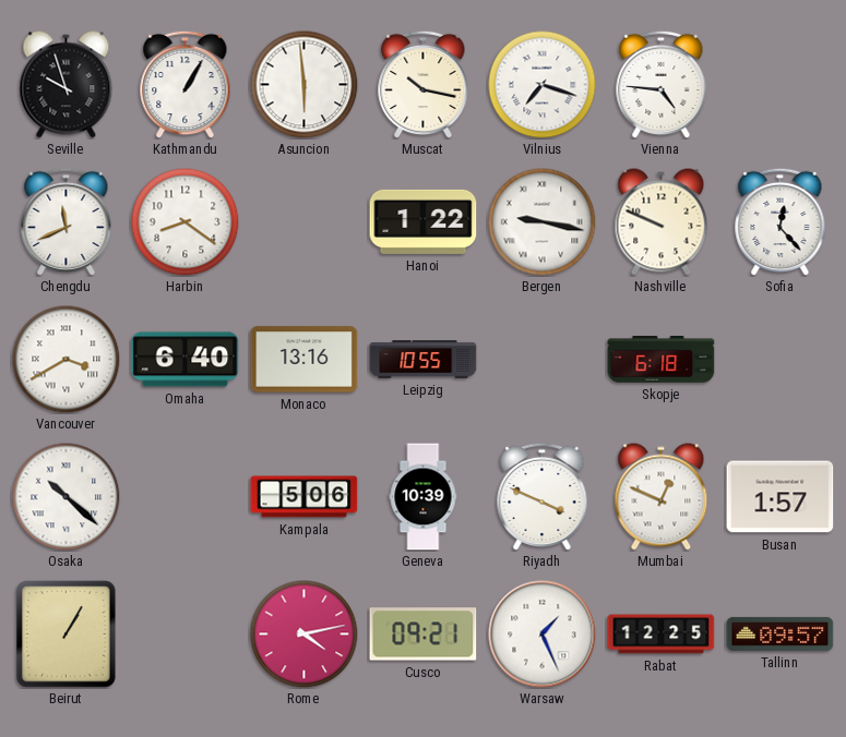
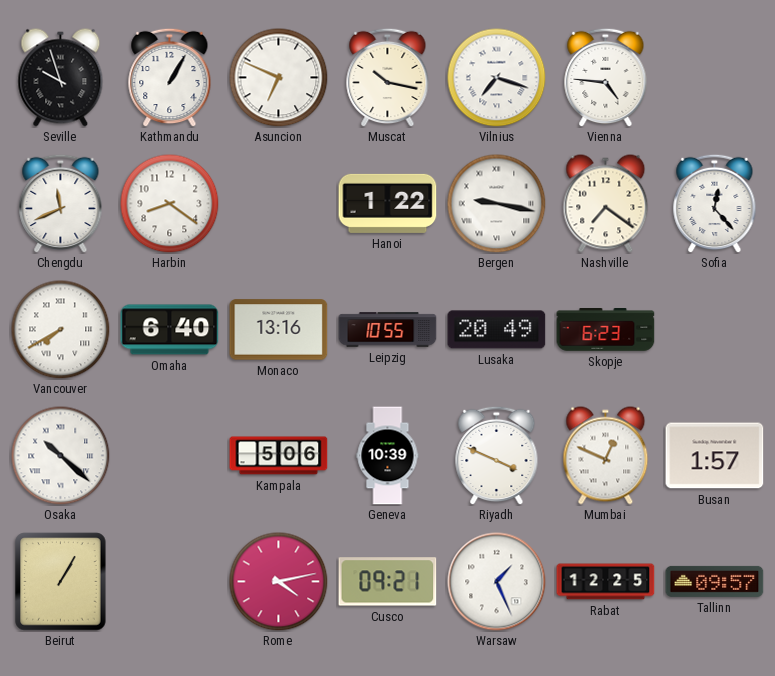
Asuncion: 5:59 -> 6:49 (279, 78)
Nashville: 9:49 -> 7:21 (606, 204)
Vancouver: 3:40 -> 7:40 (61, 330)
Lusaka: none -> 20:49 (497, 330)
Skopje: 6:18 -> 6:23 (606, 330)
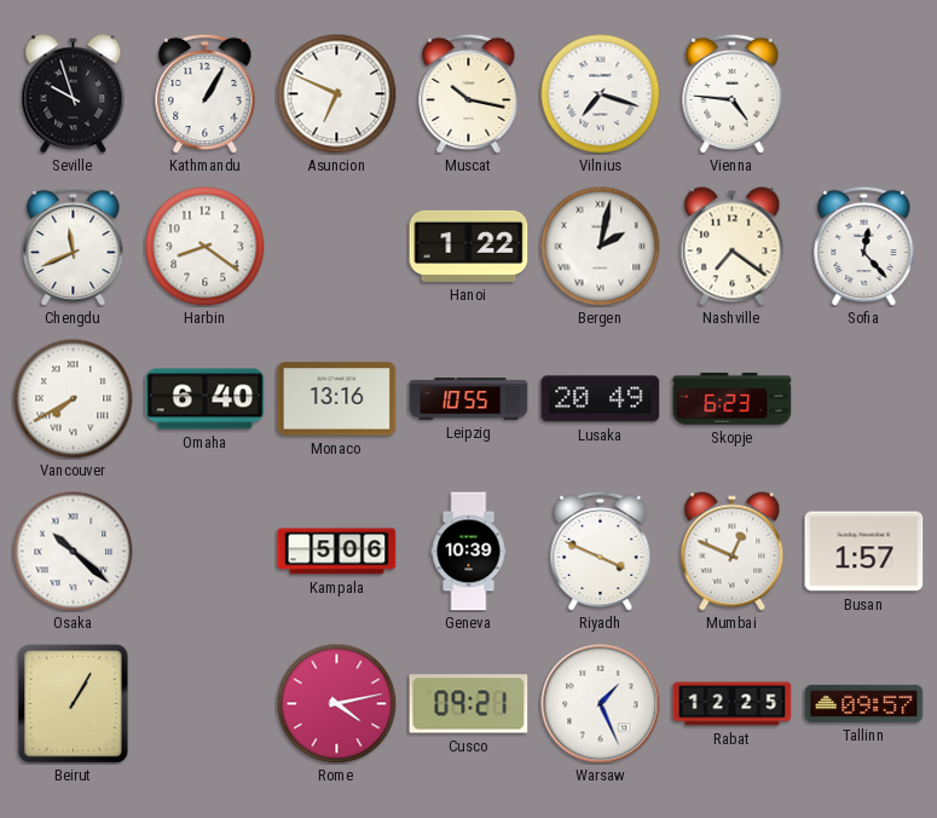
Bergen: 9:17 -> 2:02 (601, 247)
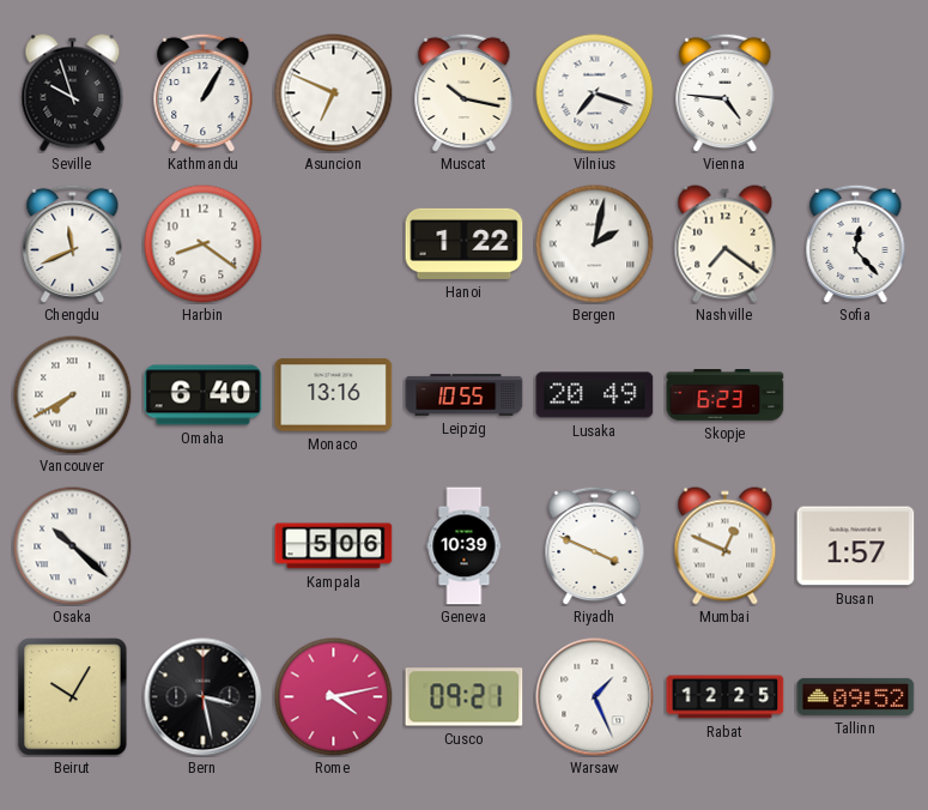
Beirut: 1:05 -> 10:05 (73, 697)
Bern: none -> 3:28 (204, 697)
Tallinn: 09:57 -> 09:52 (856, 696)
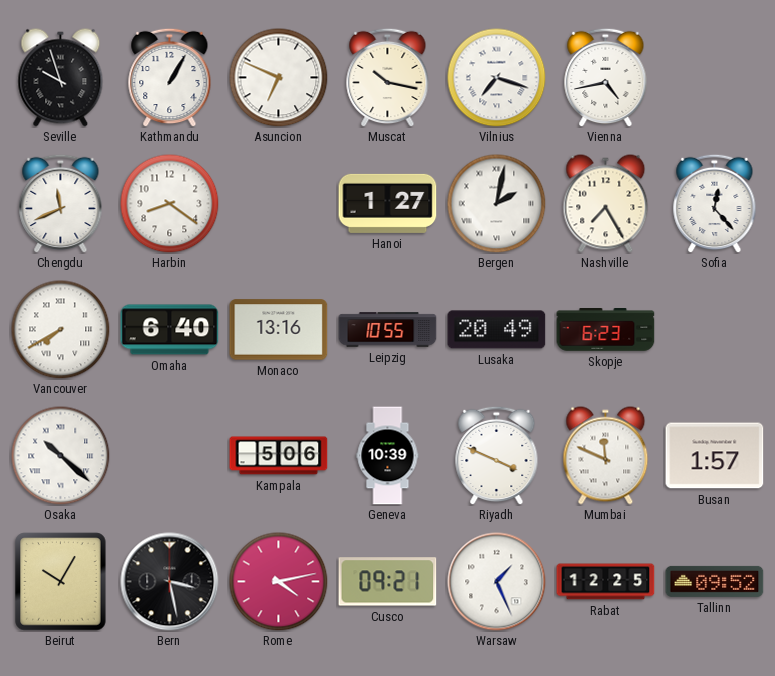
Vienna: 4:46 -> 4:43 (606, 77)
Hanoi: 1:22 -> 1:27 (388, 203)
Nashville: 7:21 -> 7:25 (606, 204)
Mumbai: 12:49 -> 11:49 (606, 456)
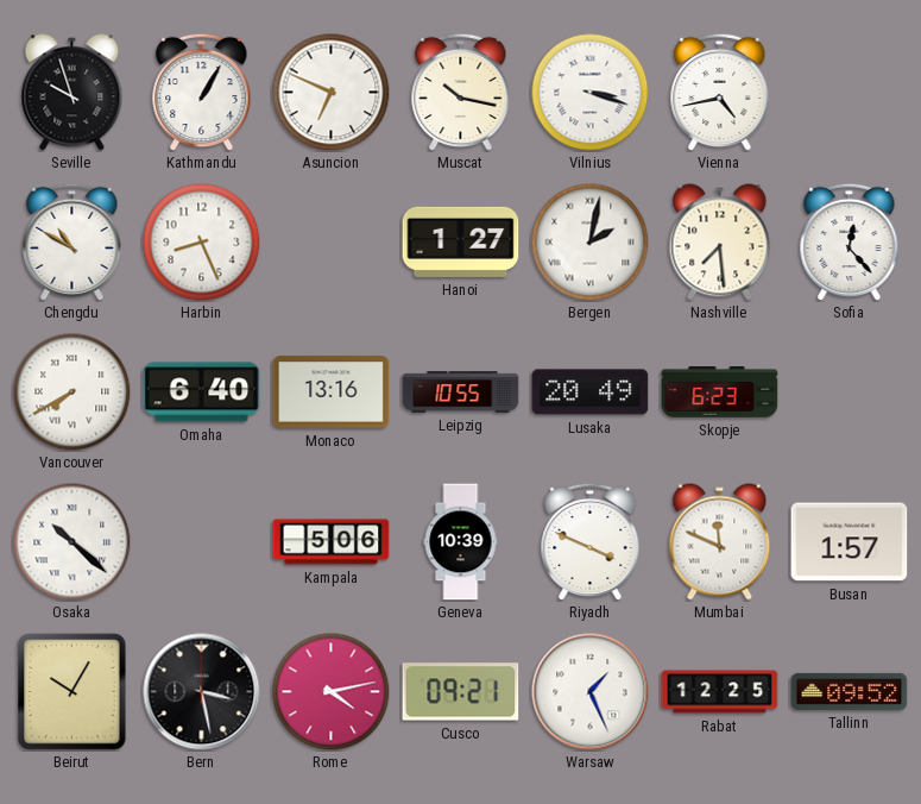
Vilnius: 7:18 -> 3:18 (591, 93)
Chengdu: 11:41 -> 10:50 (72, 241)
Harbin: 8:21 -> 8:26 (202, 243)
Nashville: 7:25 -> 7:29 (720, 243)
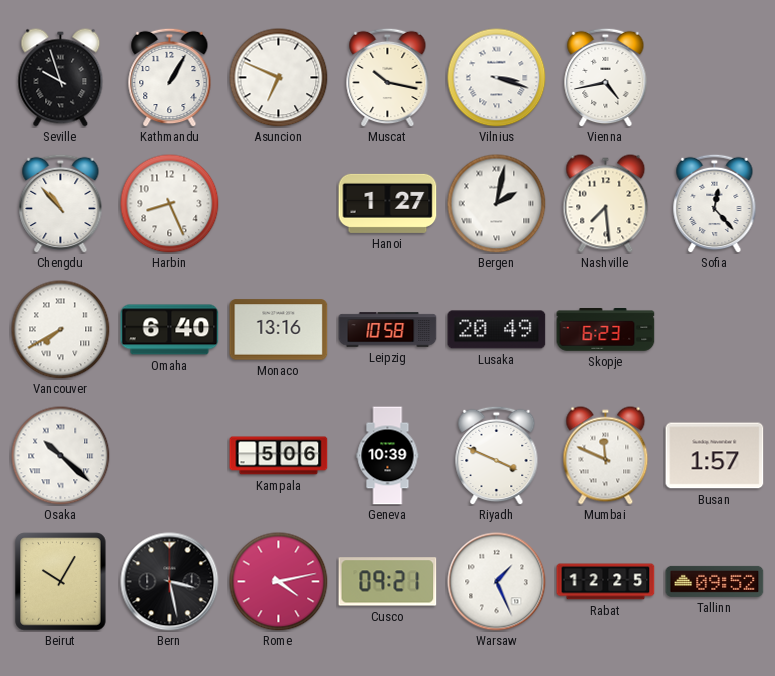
Chengdu: 10:50 -> 10:53 (61, 203)
Leipzig: 10:55 -> 10:58 (388, 330)
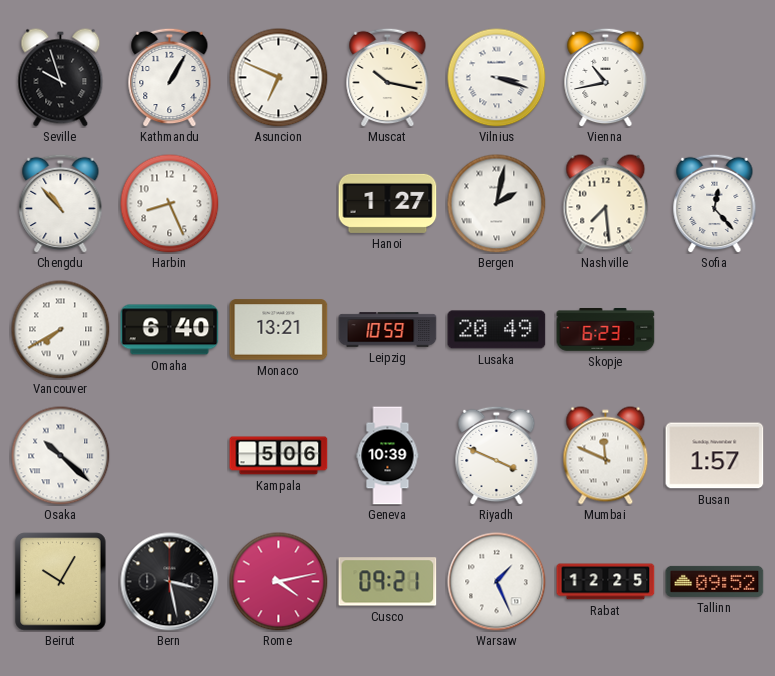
Vienna: 4:43 -> 10:43 (606, 77)
Monaco: 13:16 -> 13:21 (279, 330)
Leipzig: 10:58 -> 10:59 (388, 330)
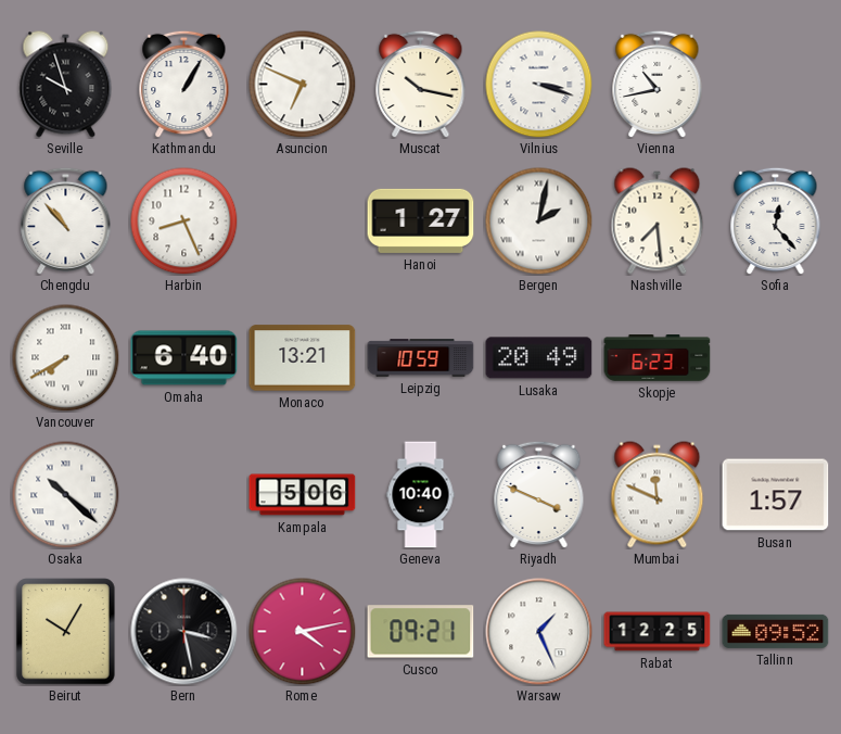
Geneva: 10:39 -> 10:40 (421, 495)
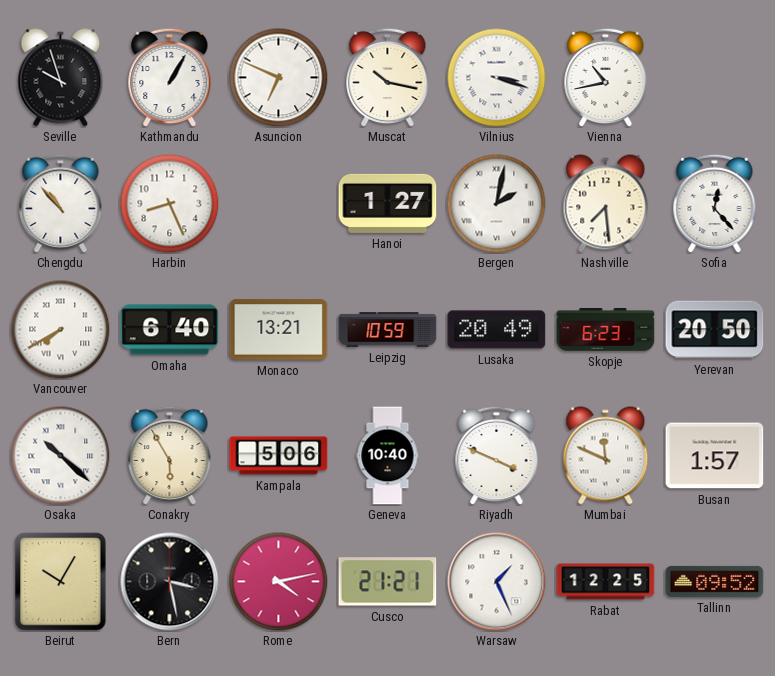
Yerevan: none -> 20:50 (715, 330)
Conakry: none -> 5:55 (170, 455)
Cusco: 09:21 -> 21:21 (388, 582)
